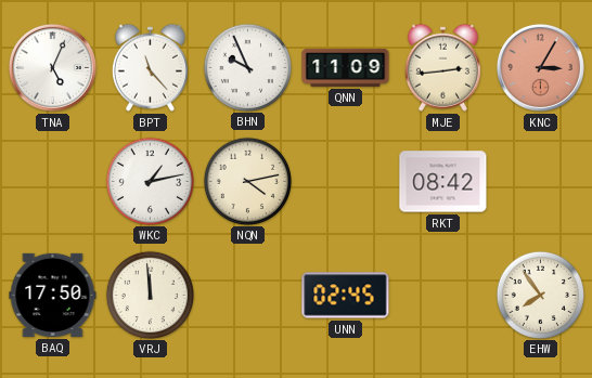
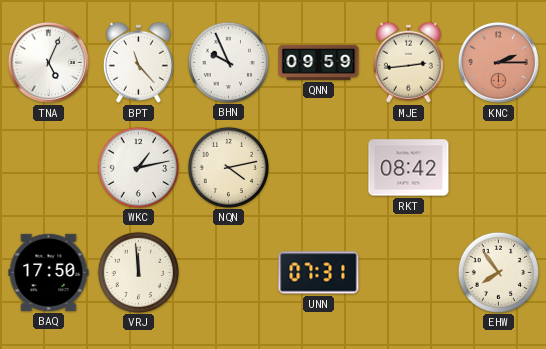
QNN: 11:09 -> 09:59 (319, 62)
KNC: 3:05 -> 2:15 (498, 62)
UNN: 02:45 -> 07:31 (319, 273)
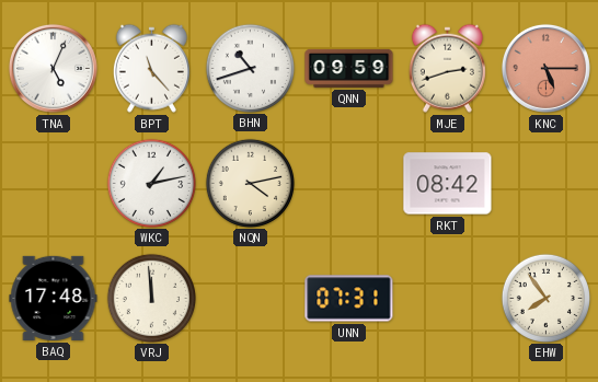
BHN: 9:56 -> 10:42 (250, 68)
MJE: 2:44 -> 2:42 (447, 68)
KNC: 2:15 -> 5:15 (545, 68)
BAQ: 17:50 -> 17:48 (54, 298)
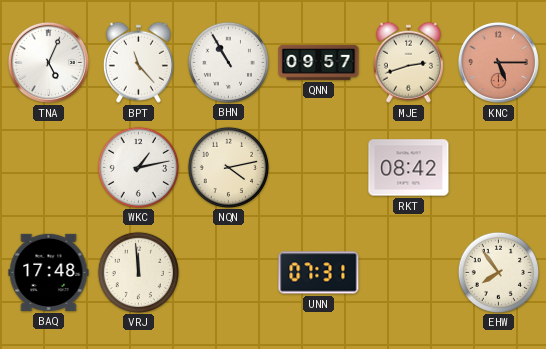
BHN: 10:42 -> 10:55 (228, 62)
QNN: 09:59 -> 09:57 (319, 62)
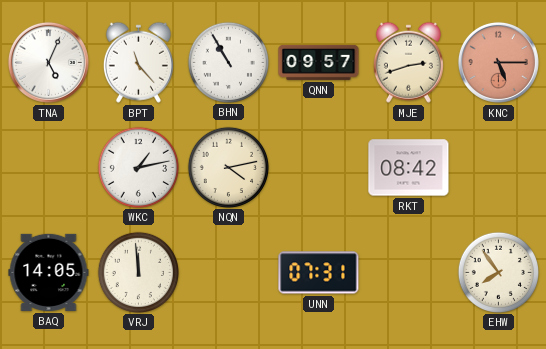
BAQ: 17:48 -> 14:05 (49, 272)
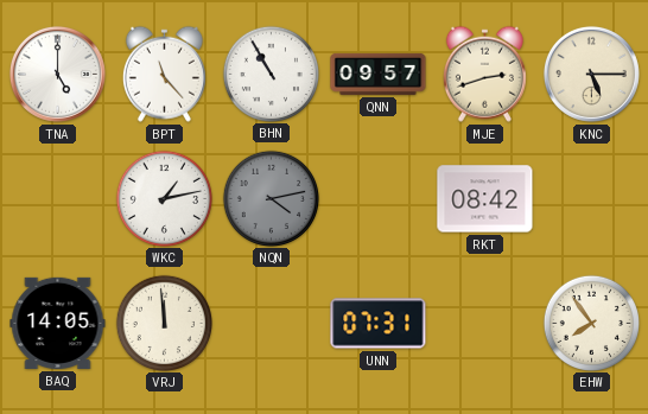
TNA: 5:04 -> 5:00 (57, 74)
KNC dial: salmon -> cream (591, 74)
NQN dial: cream -> grey (271, 198)
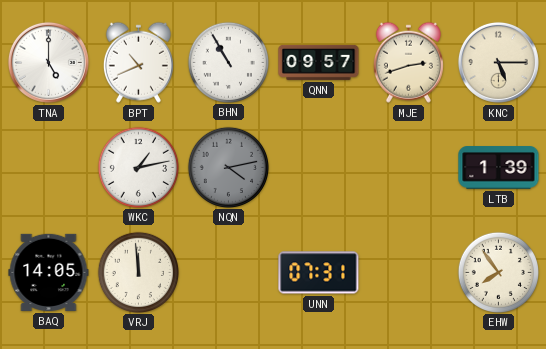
BPT: 11:23 -> 10:41 (138, 62)
RKT: 08:42 -> none (485, 199)
LTB: none -> 1:39 (499, 168)
